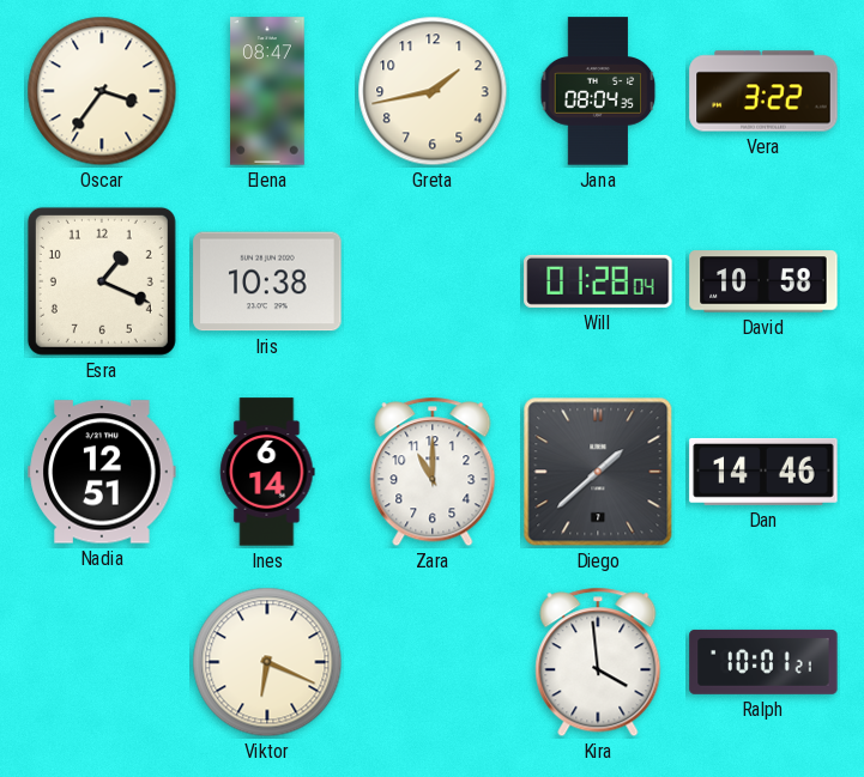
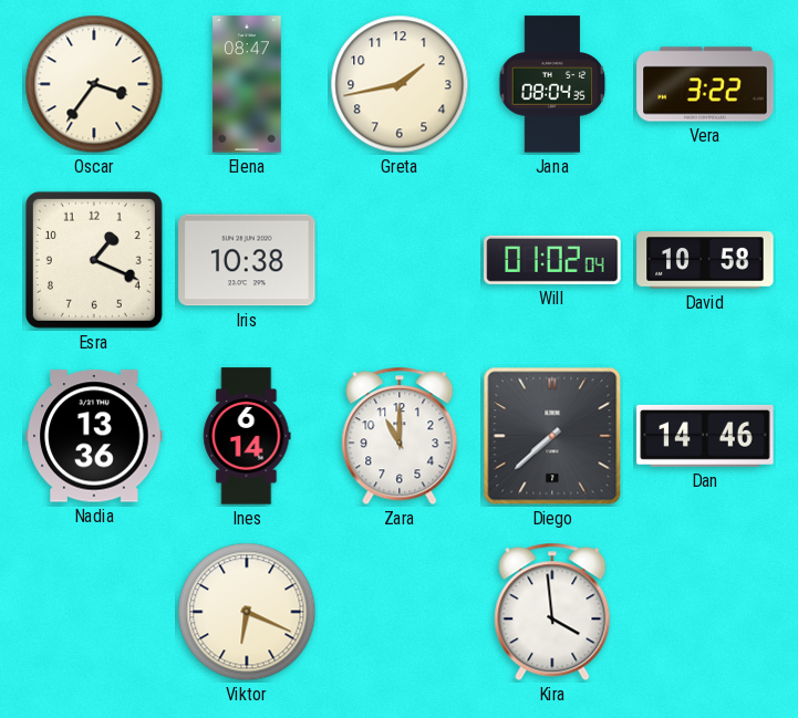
Will: 01:28 -> 01:02 (552, 260)
Nadia: 12:51 -> 13:36 (94, 436)
Diego: 1:38 -> 7:38 (552, 436)
Ralph: 10:01 -> none (763, 662)
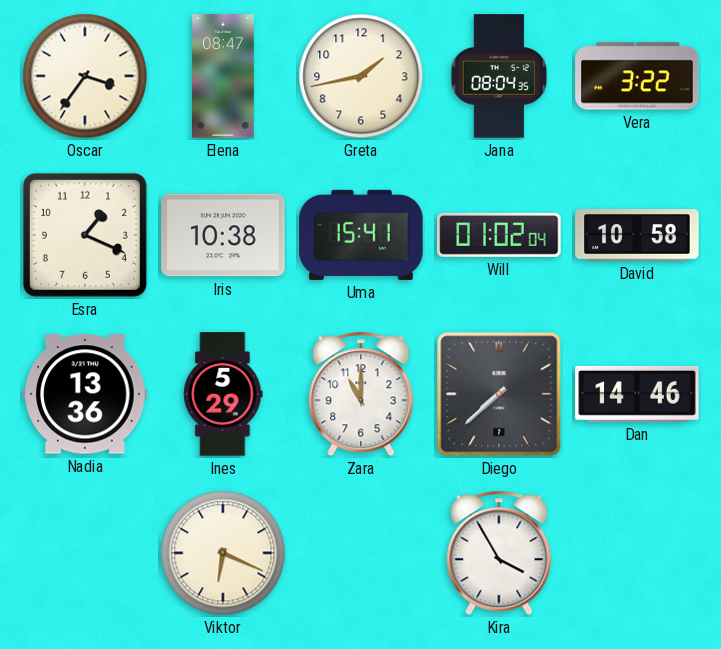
Uma: none -> 15:41 (361, 235)
Ines: 6:14 -> 5:29 (223, 394)
Kira: 3:59 -> 3:55 (499, 553)
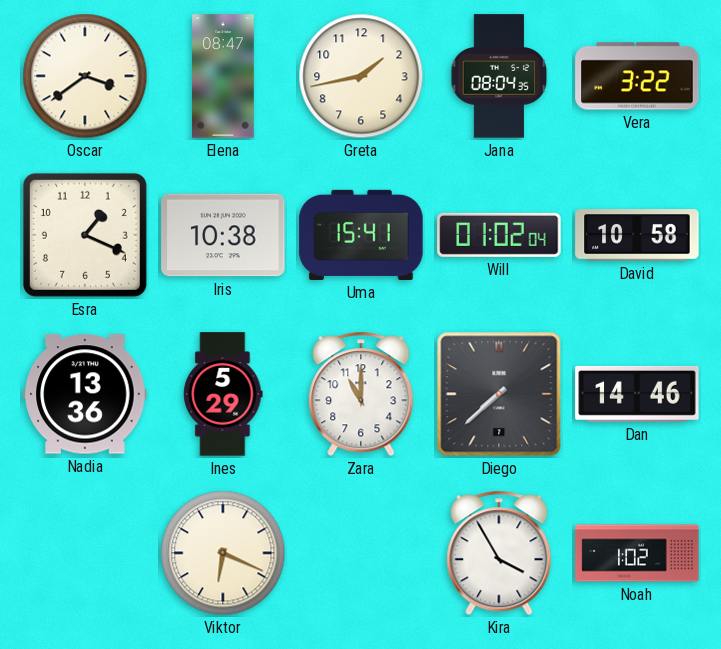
Oscar: 3:36 -> 3:39 (85, 76)
Noah: none -> 1:02 (637, 553)
